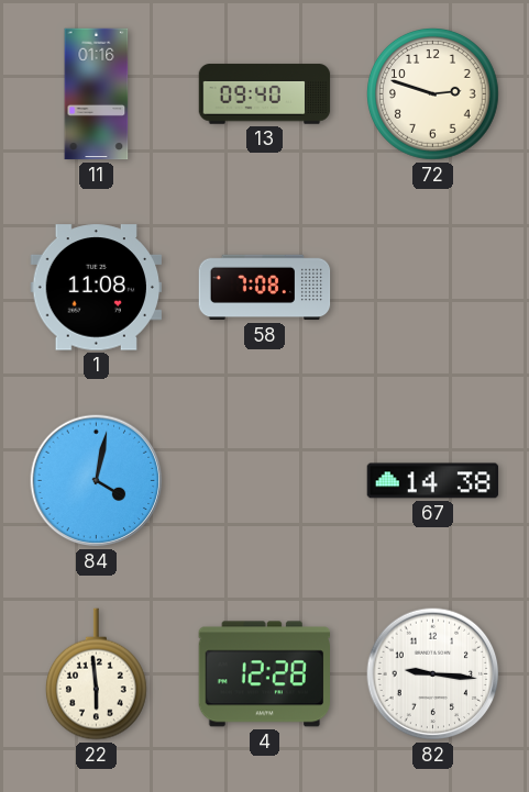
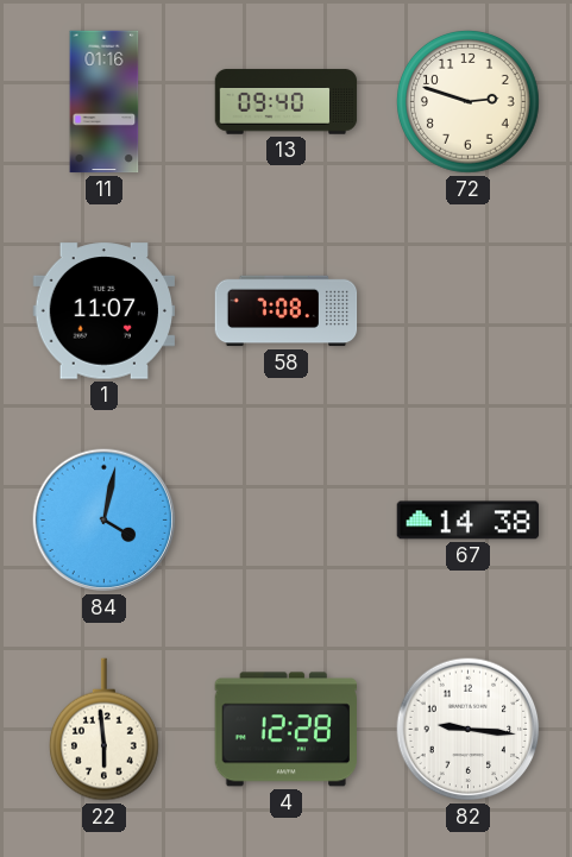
1: 11:08 -> 11:07 (103, 311)
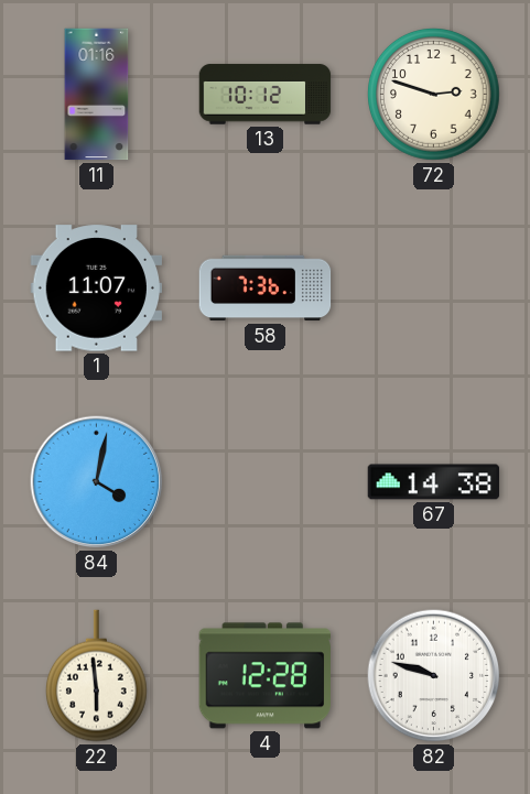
13: 09:40 -> 10:12 (266, 95)
58: 7:08 -> 7:36 (266, 289)
82: 9:16 -> 9:48 (434, 676)
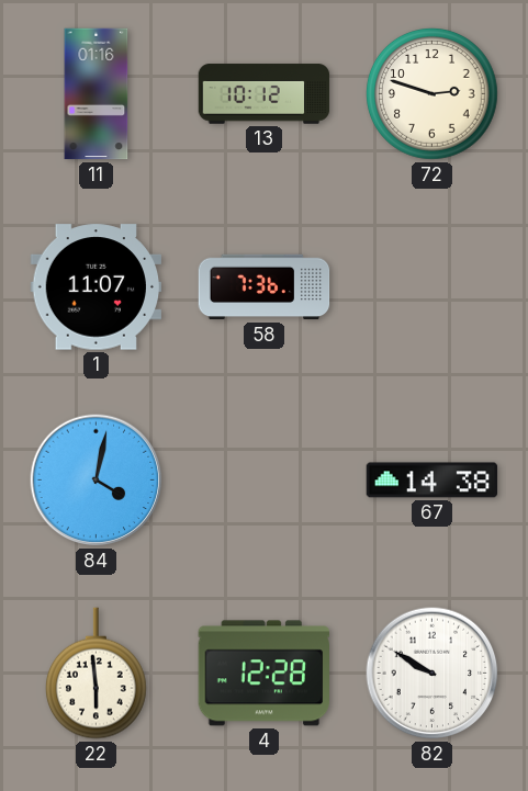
82: 9:48 -> 9:50 (432, 674)
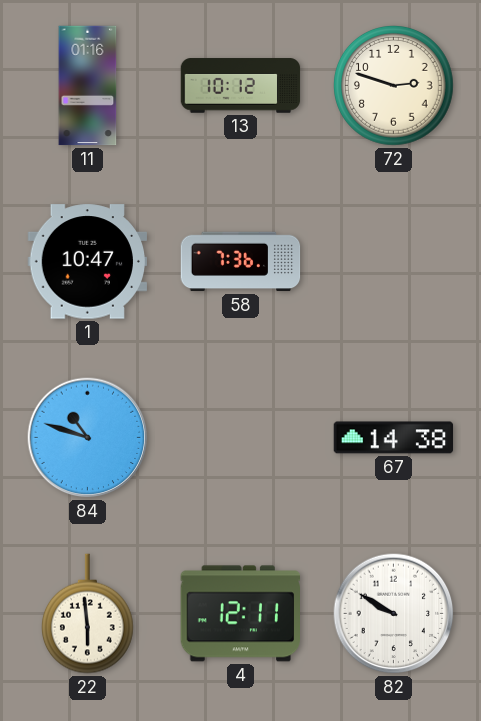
1: 11:07 -> 10:47 (87, 262)
84: 4:02 -> 10:48 (88, 438)
4: 12:28 -> 12:11 (240, 614)
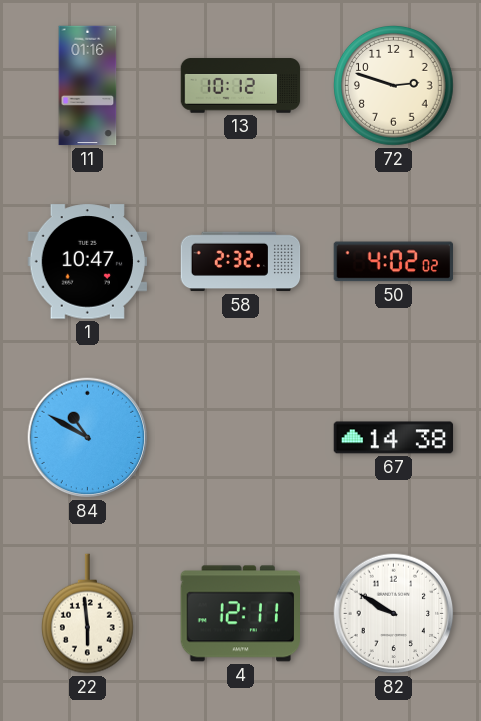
58: 7:36 -> 2:32 (241, 262)
50: none -> 4:02 (393, 262)
84: 10:48 -> 10:50 (88, 438)
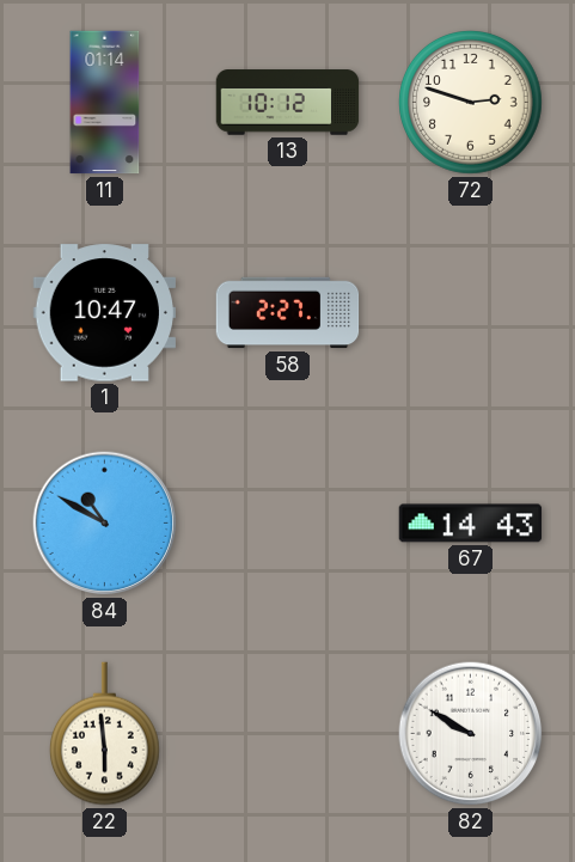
11: 01:16 -> 01:14 (105, 103)
58: 2:32 -> 2:27 (288, 313)
50: 4:02 -> none (393, 262)
67: 14:38 -> 14:43 (471, 524)
4: 12:11 -> none (240, 614)
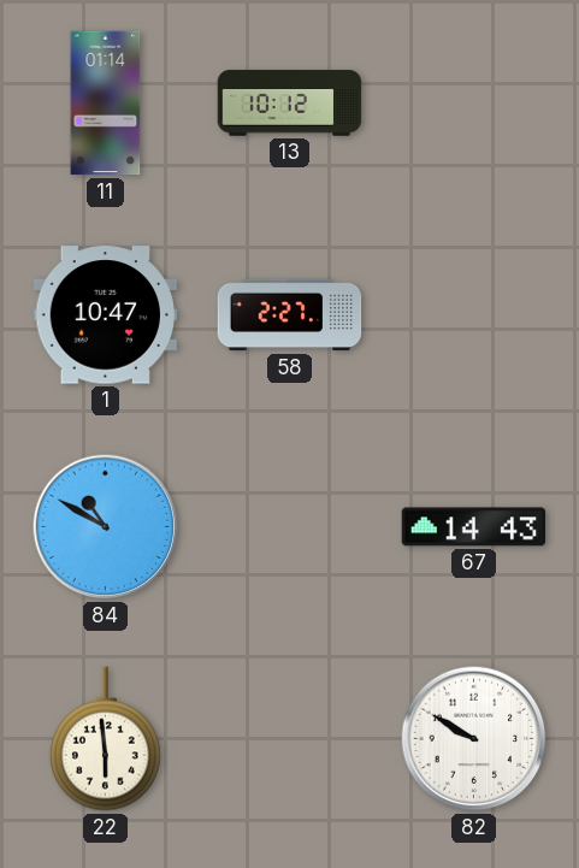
72: 2:48 -> none (471, 103)
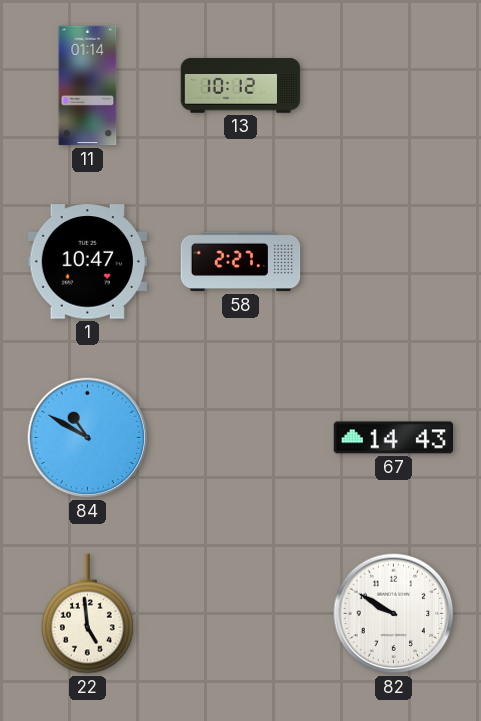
22: 5:59 -> 4:59 (87, 614)
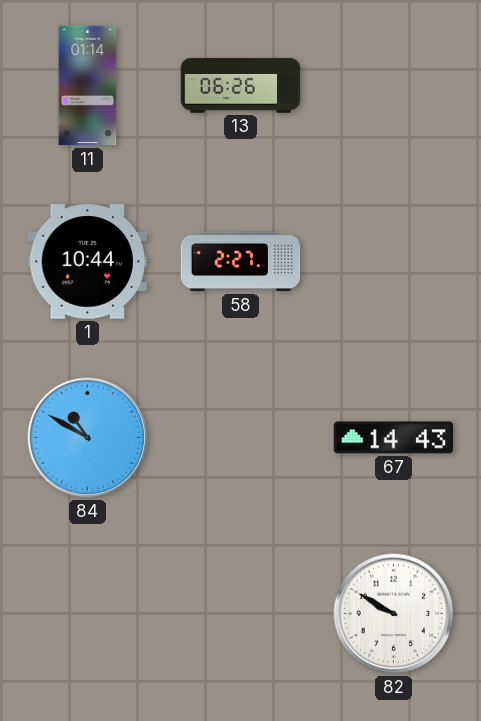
13: 10:12 -> 06:26 (241, 86)
1: 10:47 -> 10:44 (87, 262)
22: 4:59 -> none (87, 614)
